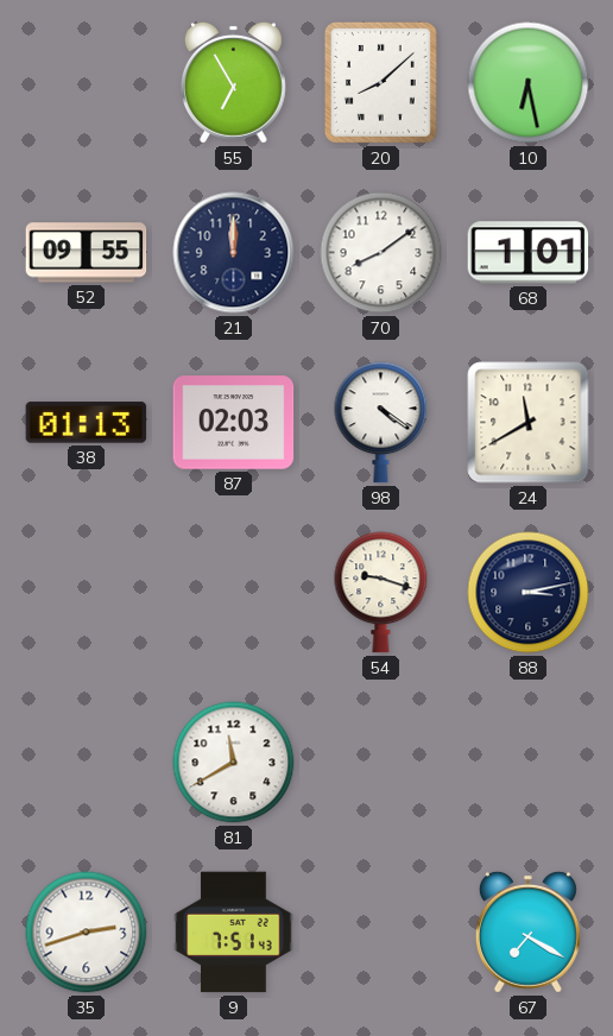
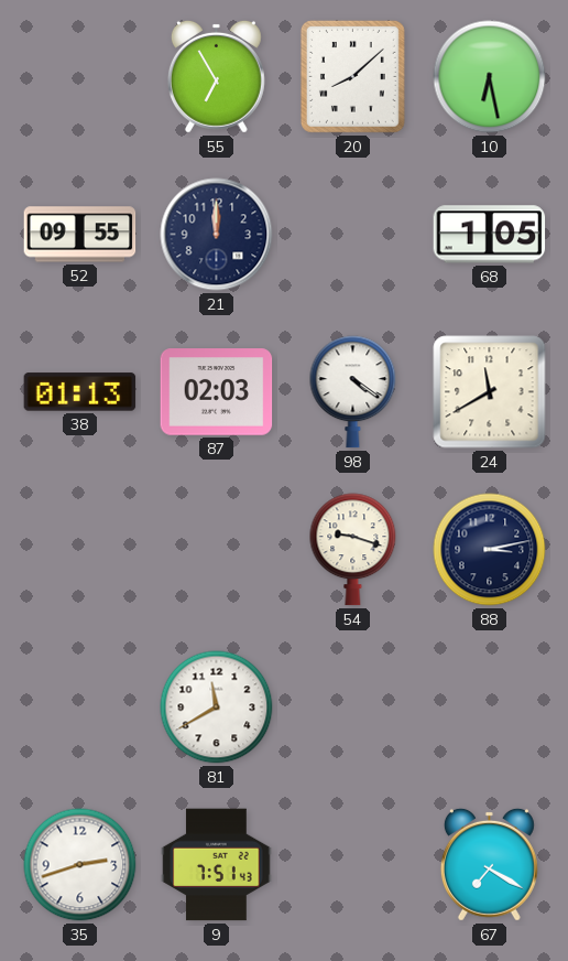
70: 8:09 -> none (381, 253)
68: 1:01 -> 1:05 (490, 235)
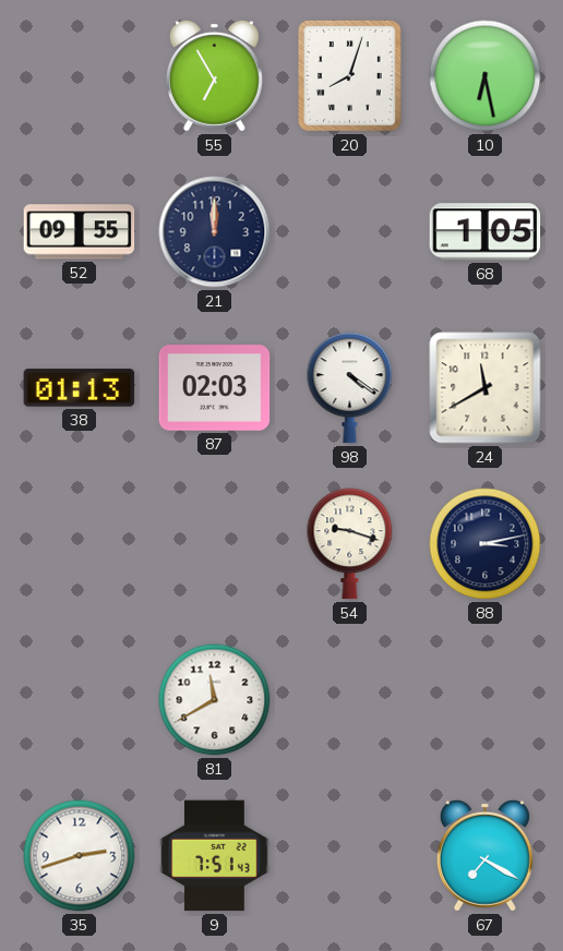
20: 8:08 -> 8:03 (349, 75)
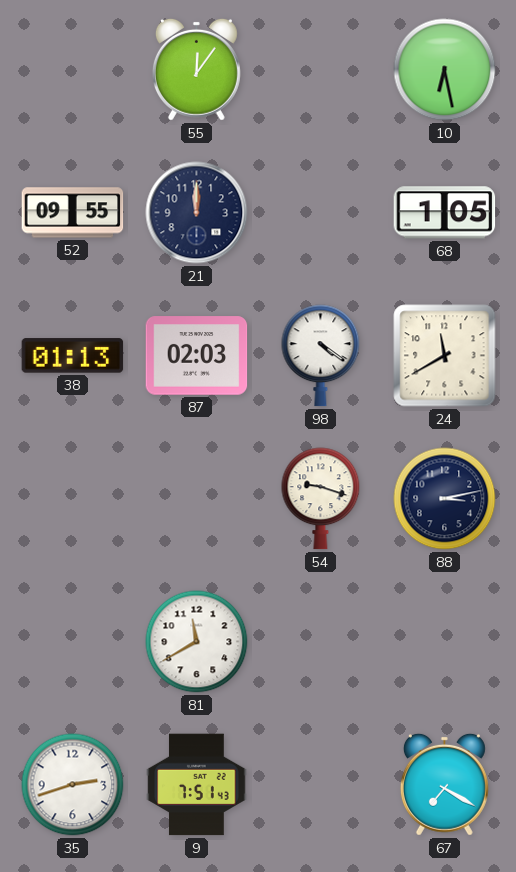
55: 6:55 -> 12:06 (196, 69)
20: 8:03 -> none (349, 75)
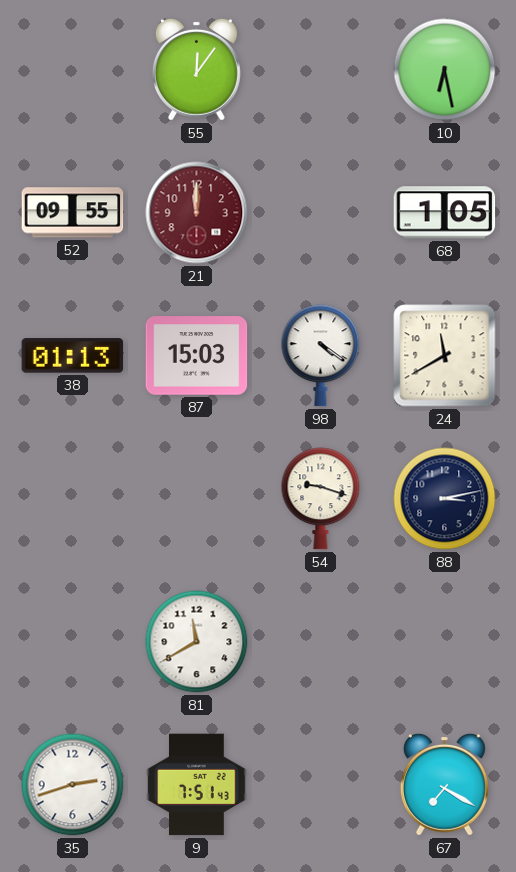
21 dial: navy -> burgundy (197, 213)
87: 02:03 -> 15:03 (197, 356)
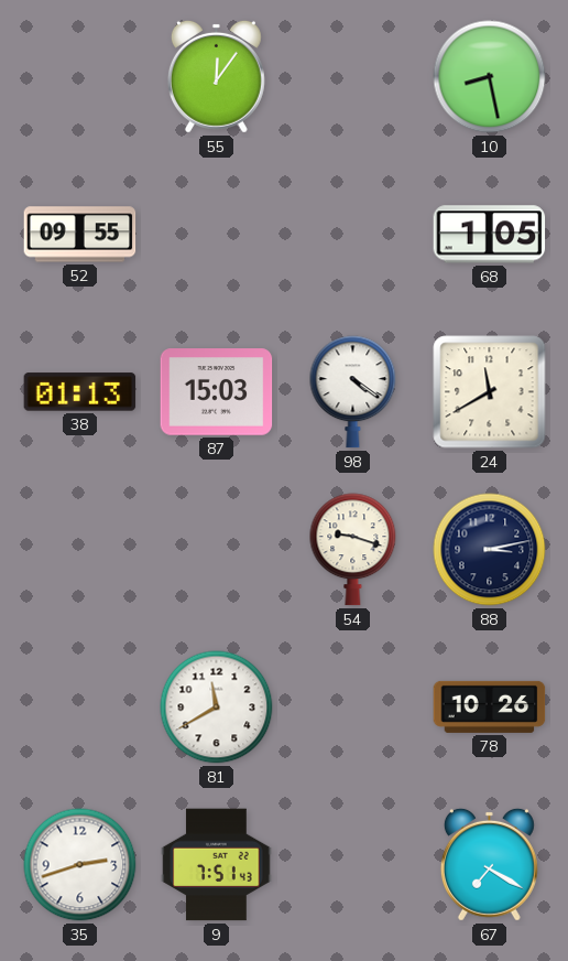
10: 6:28 -> 8:28 (490, 77)
21: 12:00 -> none (197, 213)
78: none -> 10:26 (490, 706)
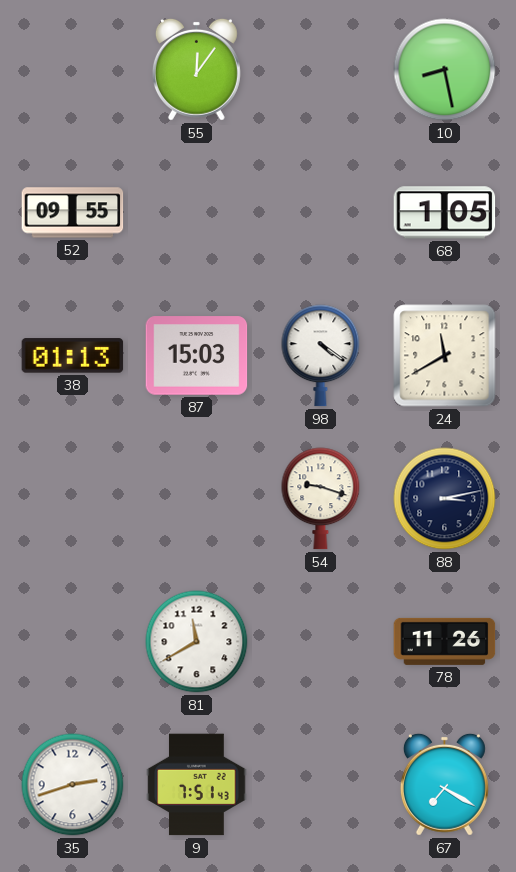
78: 10:26 -> 11:26 (445, 641)
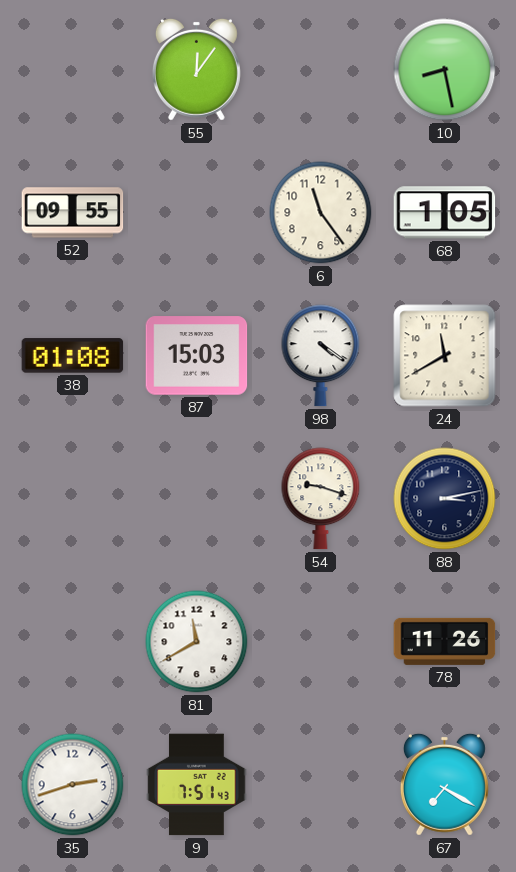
6: none -> 11:24 (321, 213)
38: 01:13 -> 01:08 (73, 356)
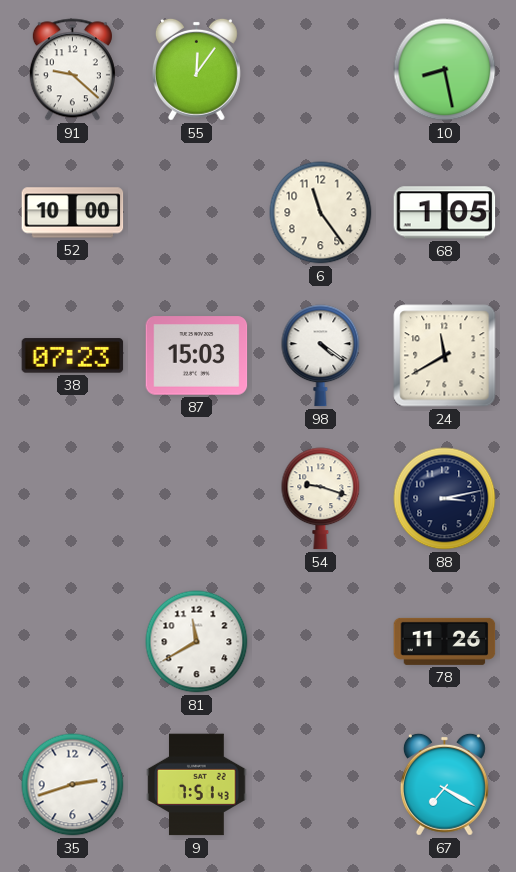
91: none -> 9:22 (72, 70)
52: 09:55 -> 10:00 (73, 213)
38: 01:08 -> 07:23 (73, 356)
